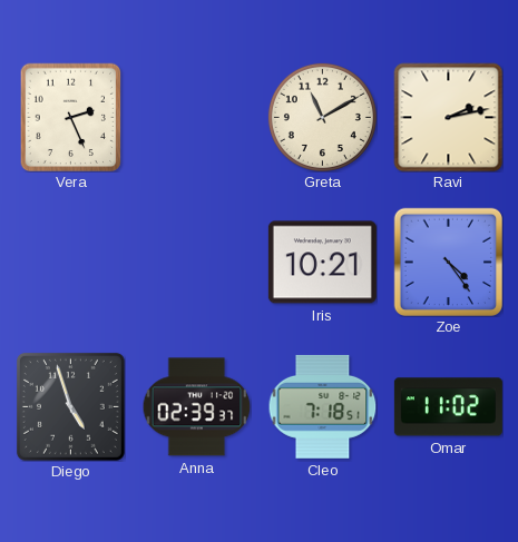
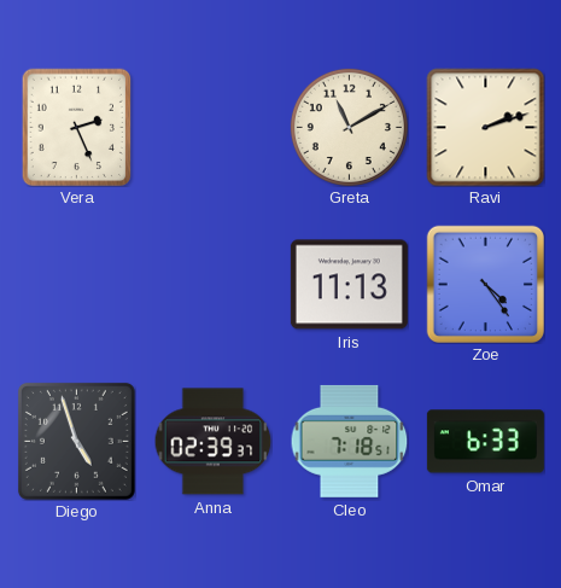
Ravi: 2:13 -> 2:12 (485, 127)
Iris: 10:21 -> 11:13 (349, 285)
Omar: 11:02 -> 6:33 (485, 442)
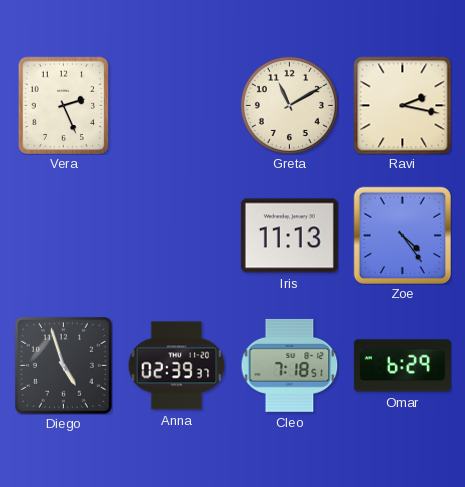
Ravi: 2:12 -> 2:17 (402, 105)
Omar: 6:33 -> 6:29 (402, 366)
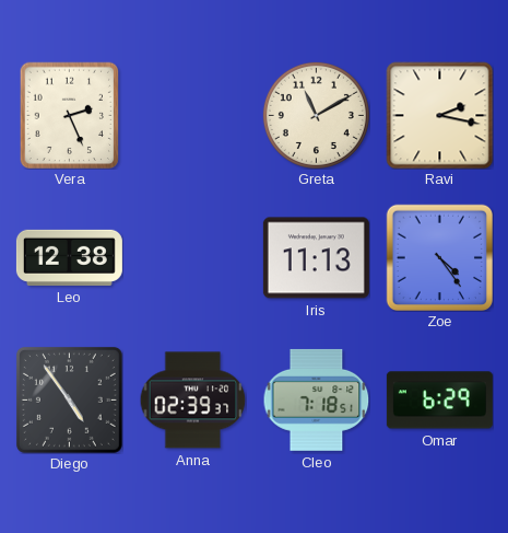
Leo: none -> 12:38 (69, 257)
Diego: 4:57 -> 4:54 (69, 399)
